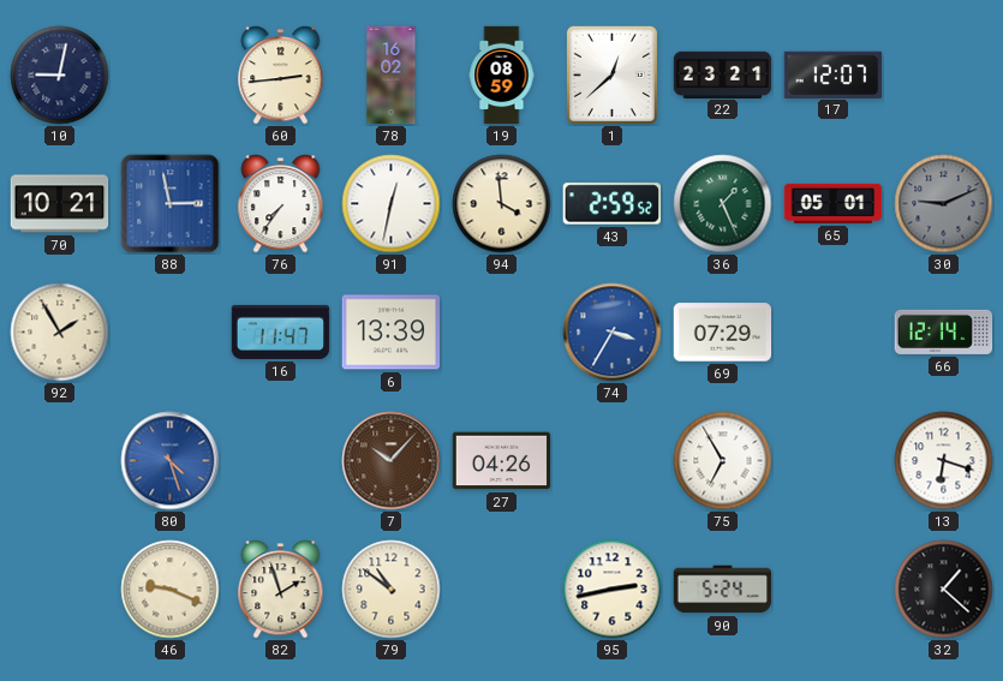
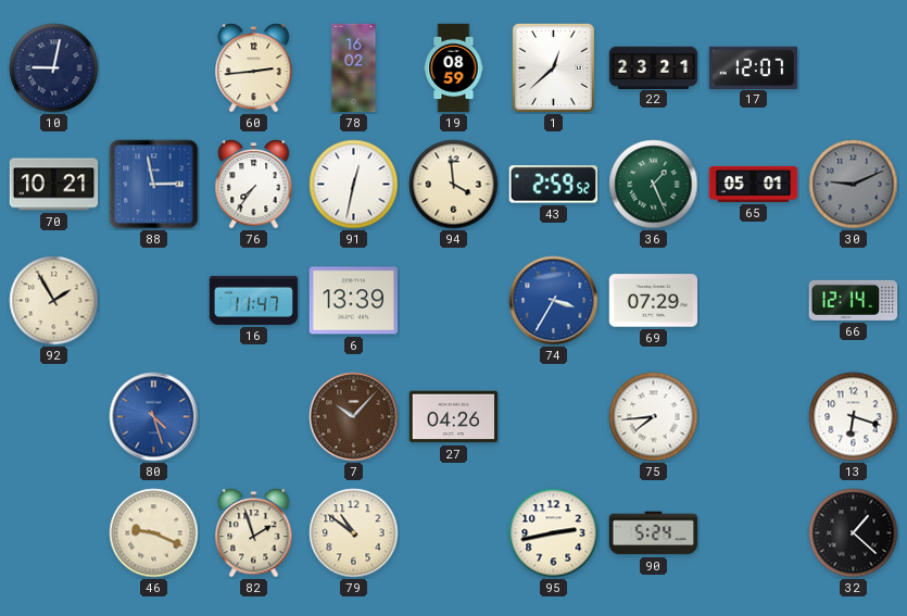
75: 6:55 -> 7:44 (654, 417)
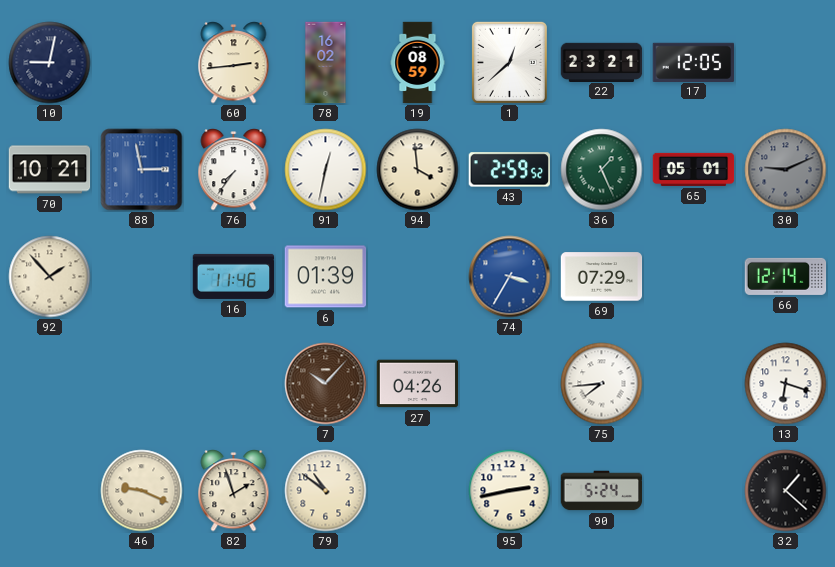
17: 12:07 -> 12:05 (694, 62)
92: 1:55 -> 1:53 (50, 277)
16: 11:47 -> 11:46 (234, 276)
6: 13:39 -> 01:39 (326, 277)
80: 4:27 -> none (154, 417)
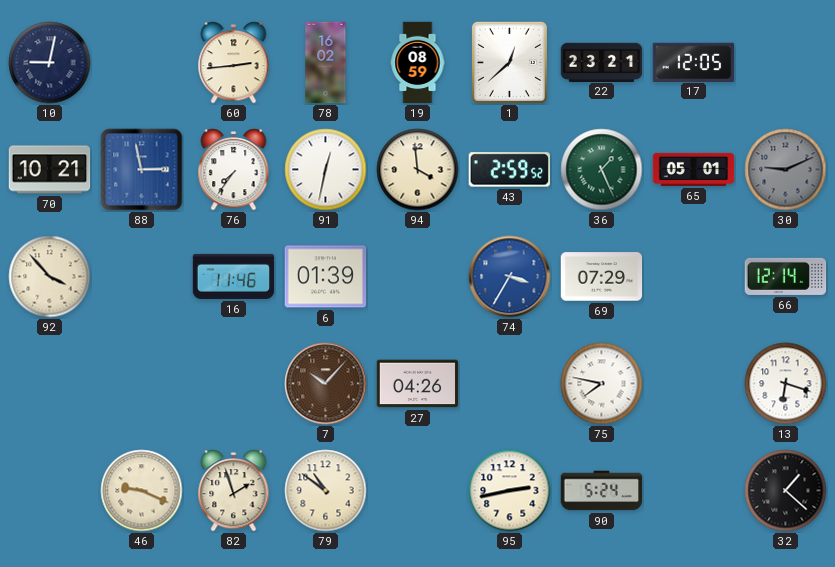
92: 1:53 -> 3:53 (50, 277)
75: 7:44 -> 7:47 (602, 384)
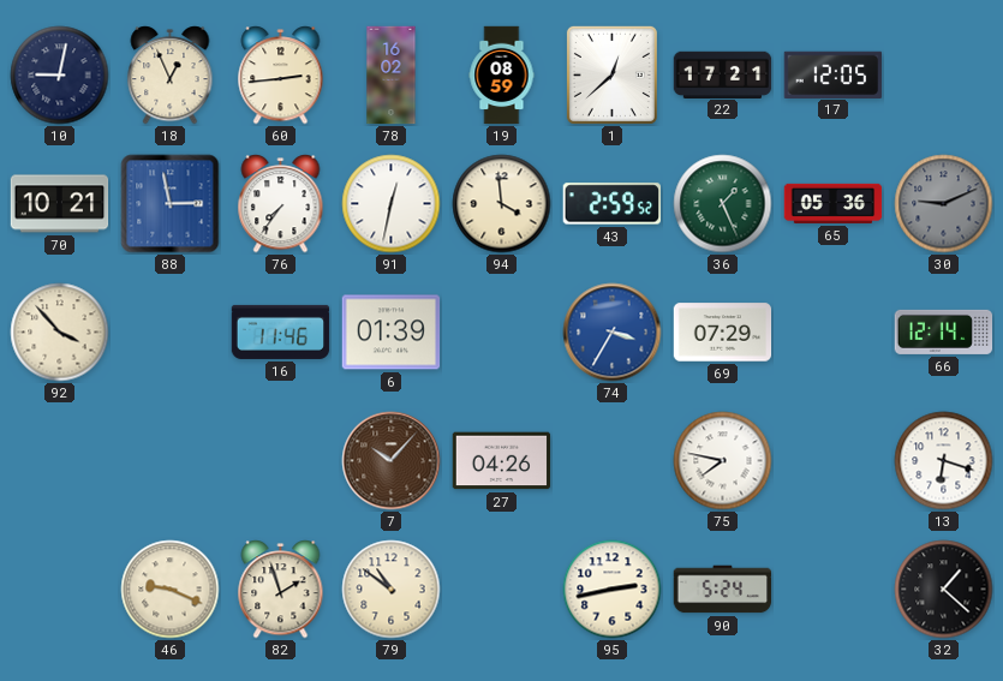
18: none -> 12:56 (171, 76)
22: 23:21 -> 17:21 (723, 74)
65: 05:01 -> 05:36 (834, 203)
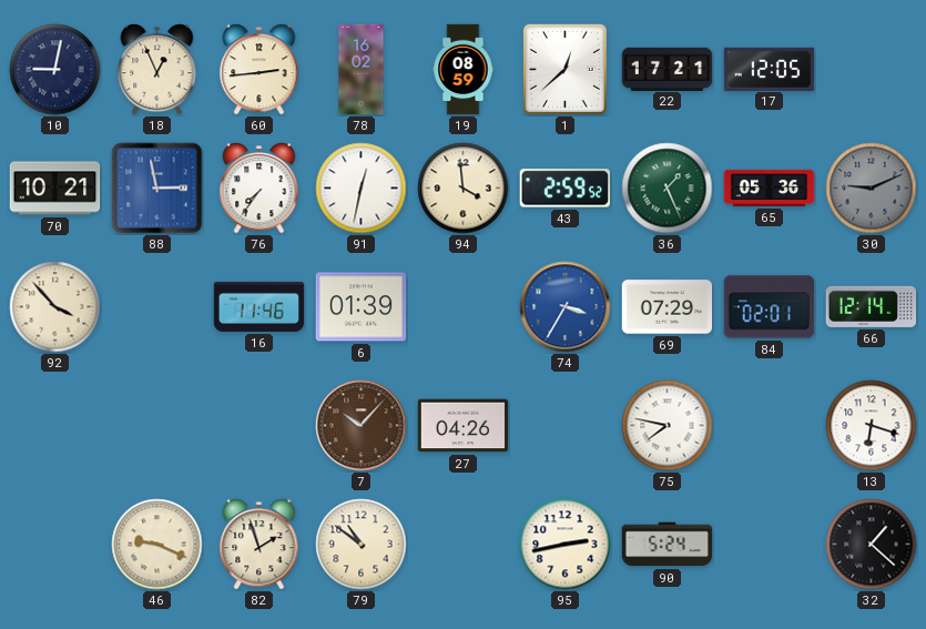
84: none -> 02:01 (770, 307)
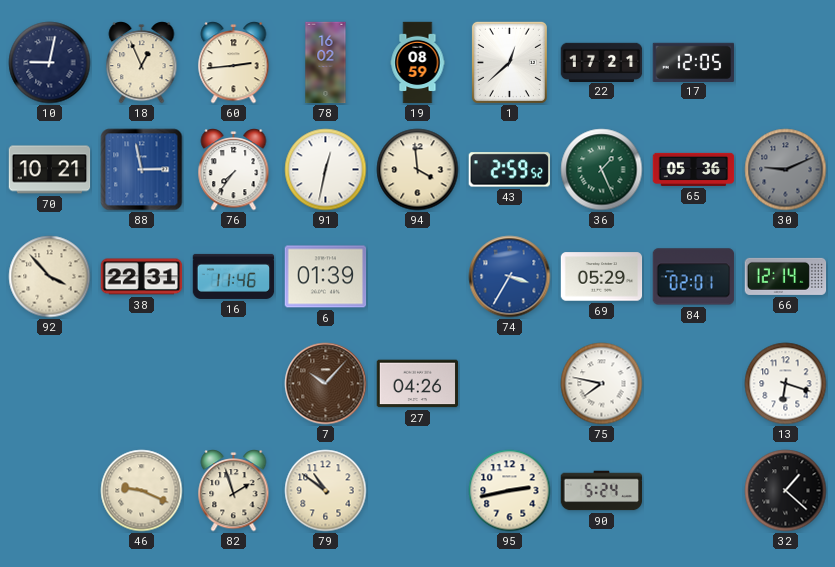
38: none -> 22:31 (142, 277)
69: 07:29 -> 05:29 (602, 277)
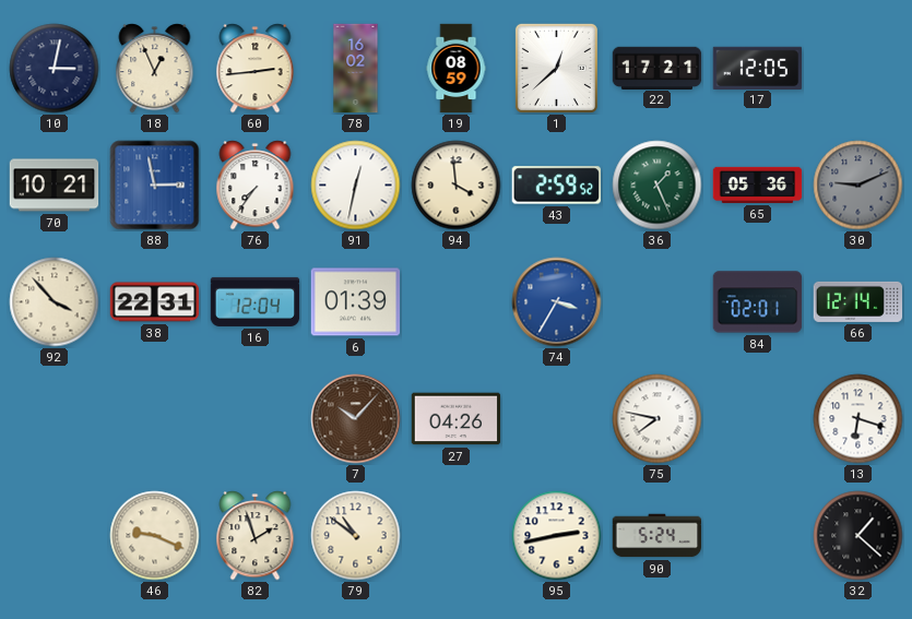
10: 9:02 -> 3:02 (55, 69)
16: 11:46 -> 12:04 (256, 301)
69: 05:29 -> none (602, 277)
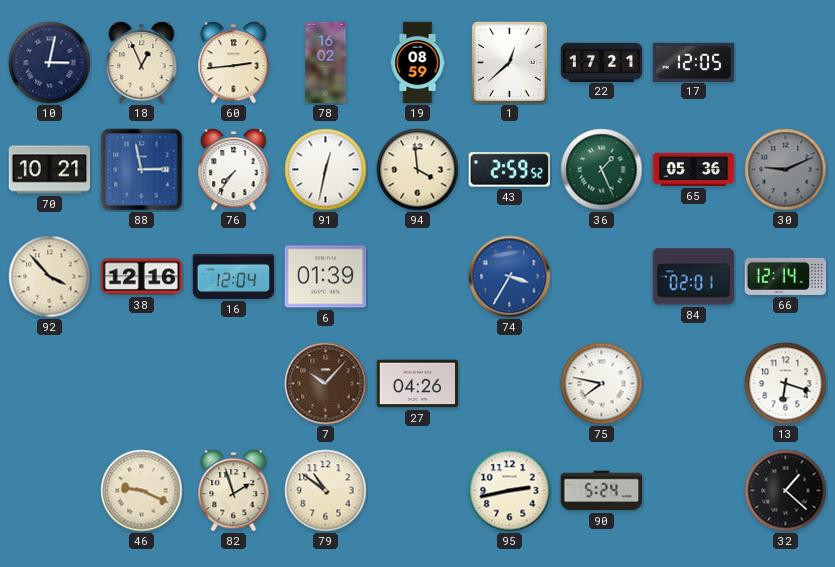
38: 22:31 -> 12:16 (142, 277)
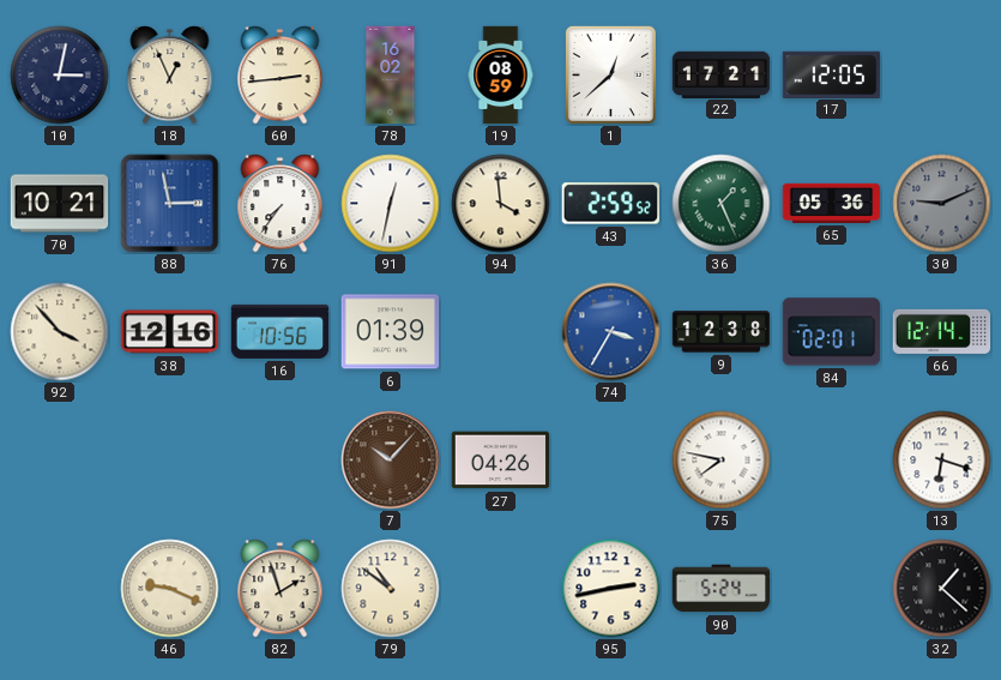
16: 12:04 -> 10:56 (281, 331)
9: none -> 12:38 (722, 332)
